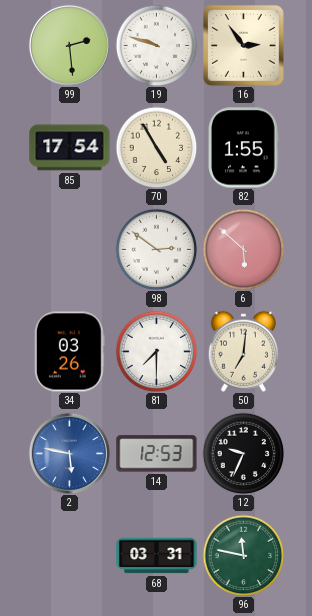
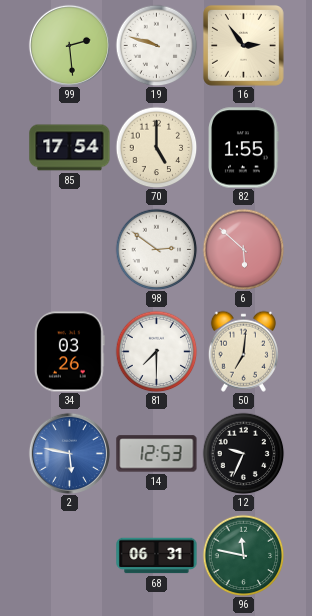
70: 4:55 -> 5:00 (156, 147)
68: 03:31 -> 06:31 (157, 556)
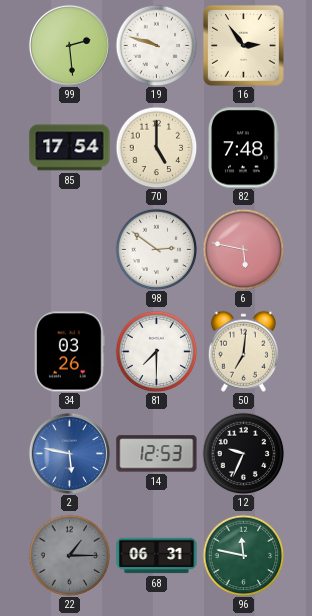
82: 1:55 -> 7:48 (244, 148)
6: 5:52 -> 5:47 (243, 249)
22: none -> 1:15 (69, 555)
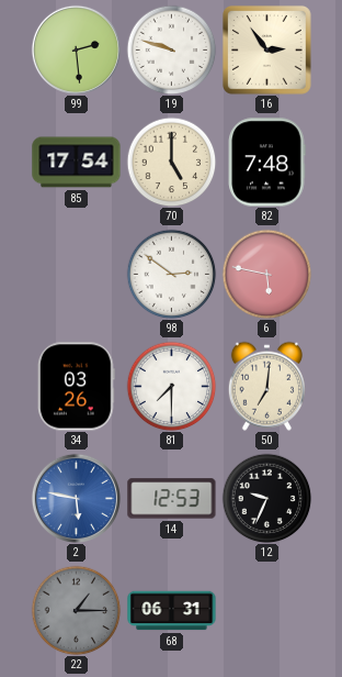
96: 11:47 -> none (243, 555)
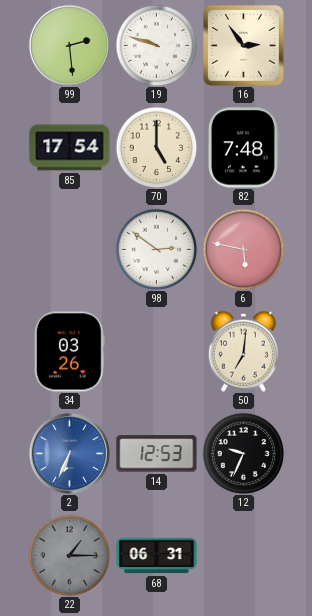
81: 7:30 -> none (171, 386)
2: 5:47 -> 6:34 (69, 453)
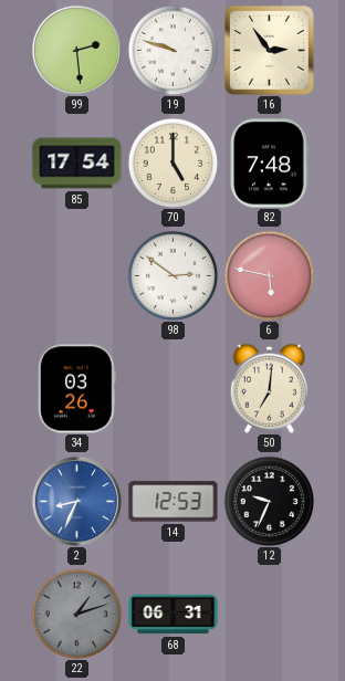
2: 6:34 -> 8:34 (76, 501)
22: 1:15 -> 1:12 (76, 614)
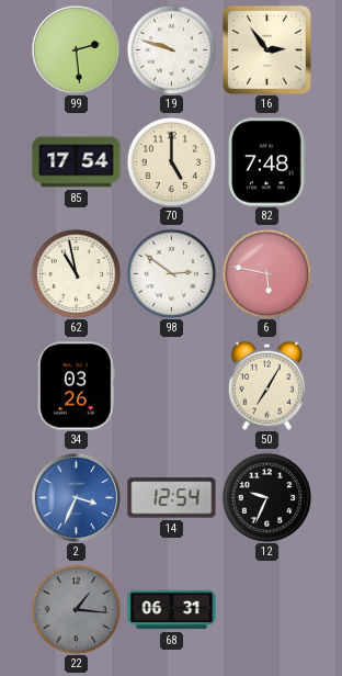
62: none -> 10:58 (76, 273)
50: 7:01 -> 7:05 (266, 385)
2: 8:34 -> 3:34 (76, 497)
14: 12:53 -> 12:54 (172, 498)
22: 1:12 -> 1:16 (76, 609)
